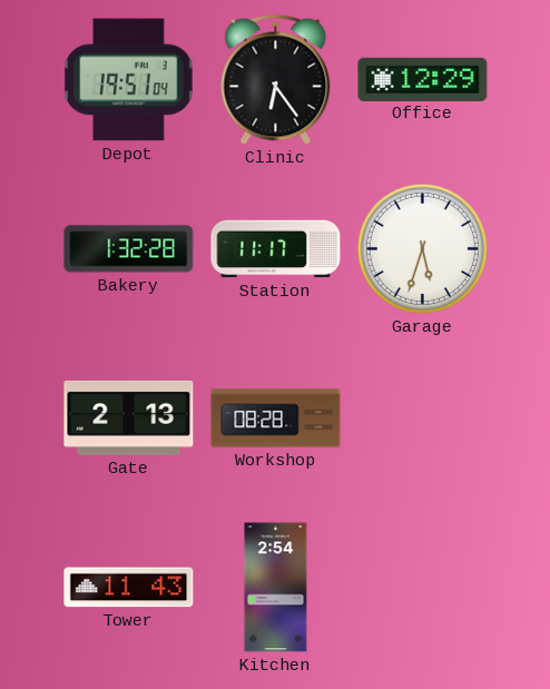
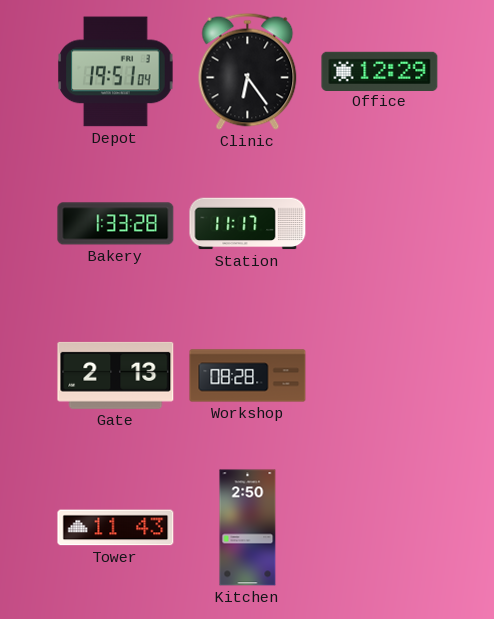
Bakery: 1:32 -> 1:33 (116, 224)
Garage: 5:33 -> none (422, 248)
Kitchen: 2:54 -> 2:50 (248, 528)
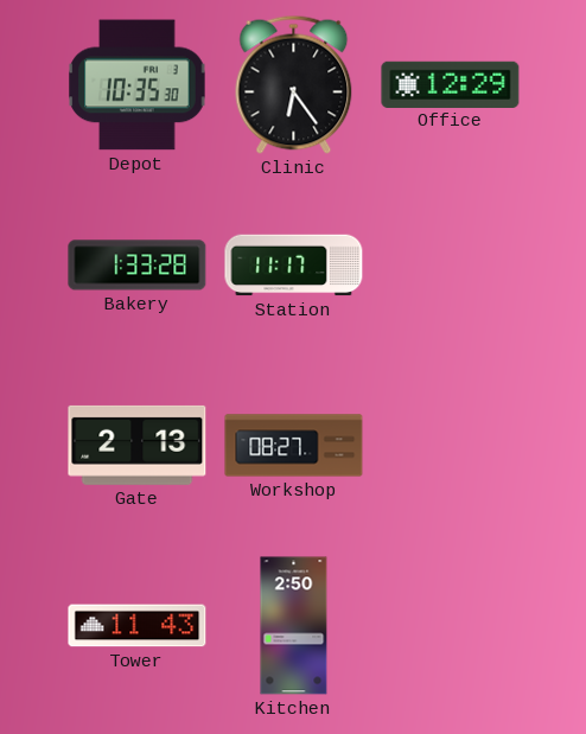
Depot: 19:51 -> 10:35 (138, 85)
Workshop: 08:28 -> 08:27 (294, 446)
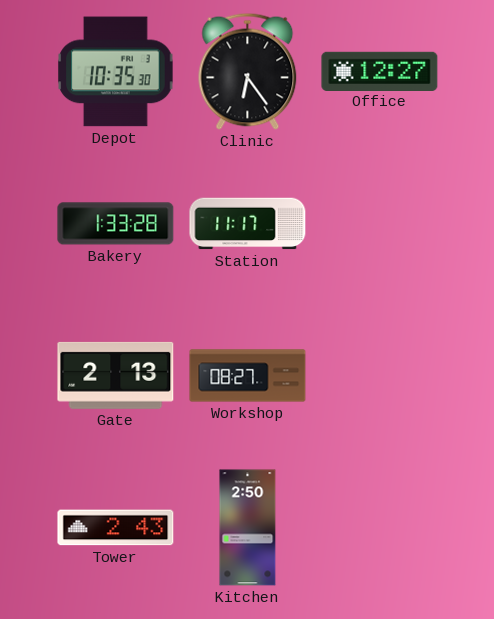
Office: 12:29 -> 12:27 (380, 71)
Tower: 11:43 -> 2:43 (116, 528)
